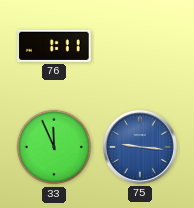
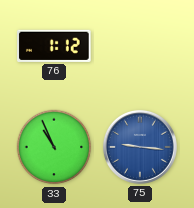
76: 1:11 -> 1:12 (55, 46)
33: 11:56 -> 10:56 (54, 147)
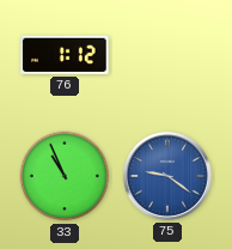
75: 9:16 -> 9:21 (167, 176)
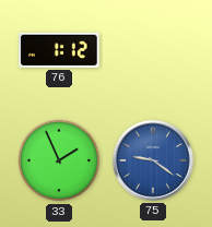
33: 10:56 -> 1:56 (59, 160)
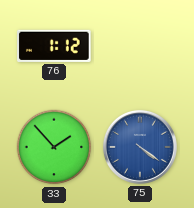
33: 1:56 -> 1:53 (54, 147)
75: 9:21 -> 4:21 (140, 147)
